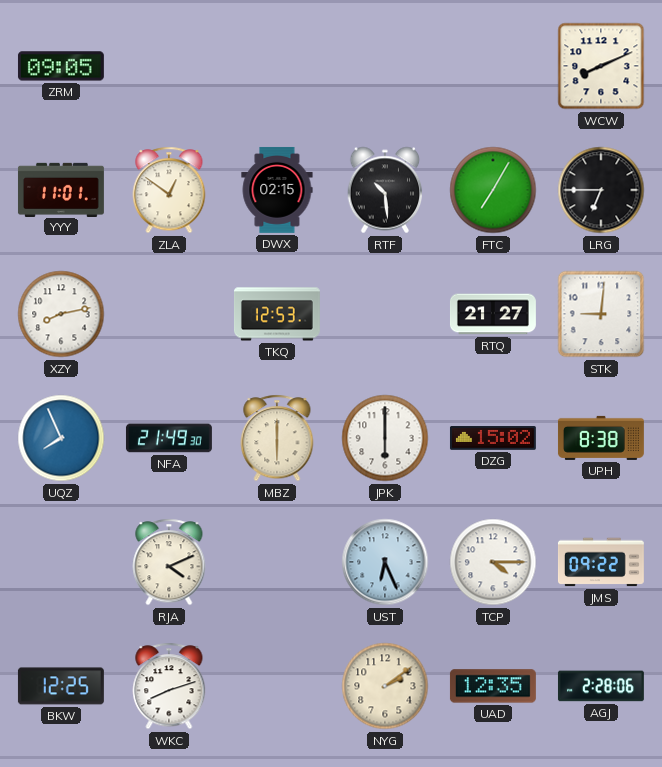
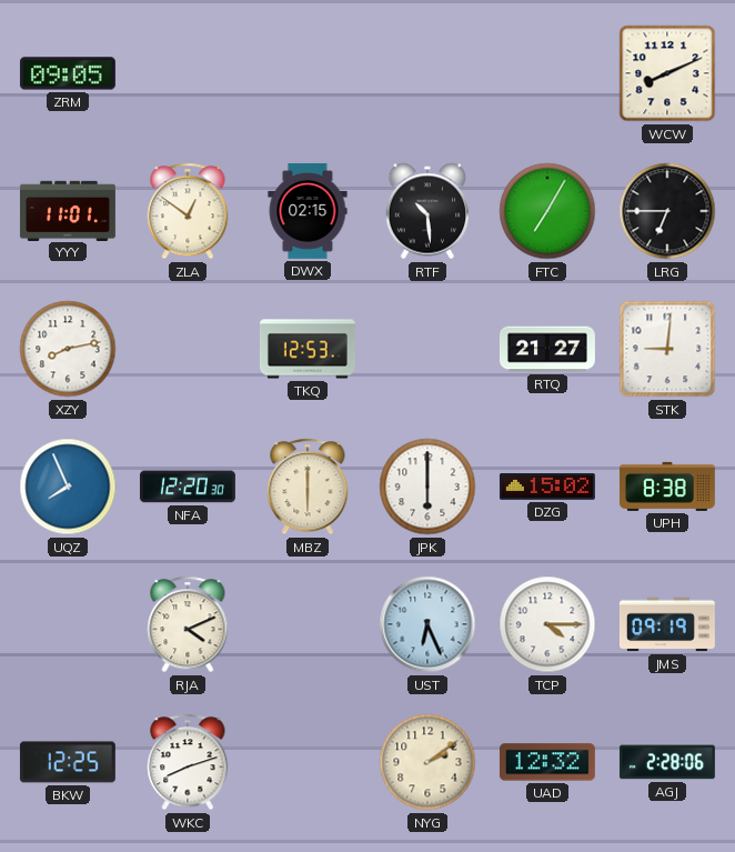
NFA: 21:49 -> 12:20 (188, 487)
JMS: 09:22 -> 09:19 (667, 624)
UAD: 12:35 -> 12:32 (547, 762)
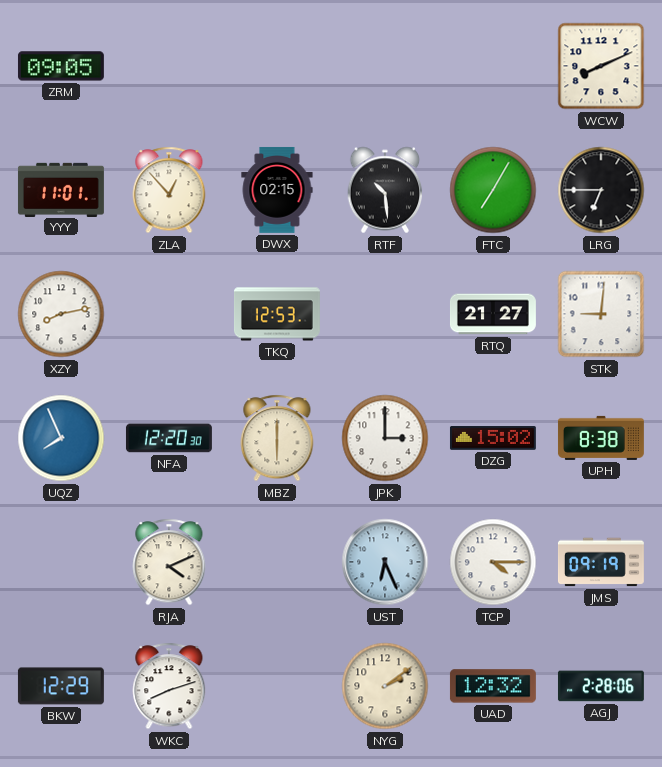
ZLA: 12:51 -> 12:53 (169, 190)
JPK: 6:00 -> 3:00 (385, 438)
BKW: 12:25 -> 12:29 (61, 686)
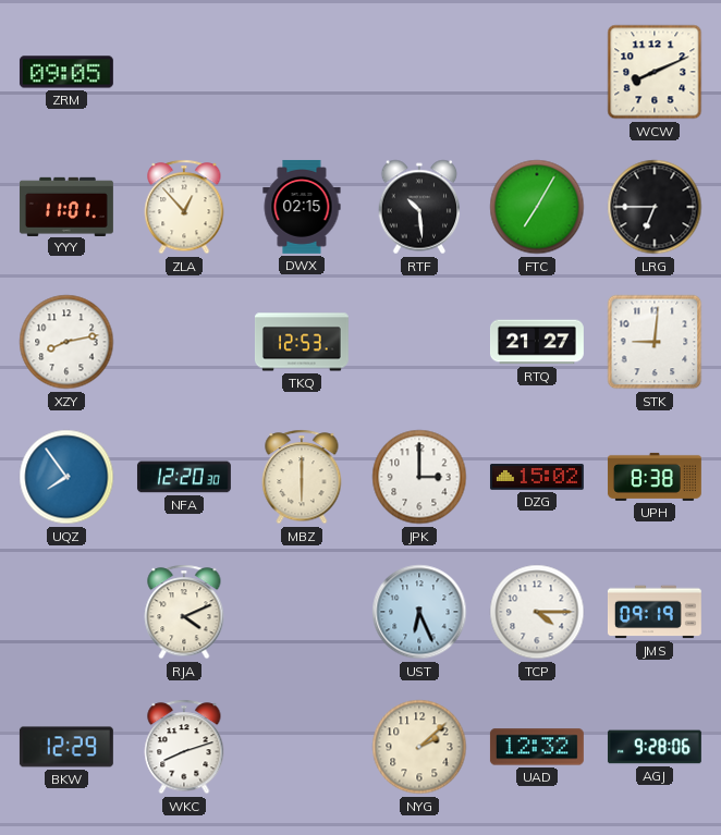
UQZ: 7:56 -> 7:54 (66, 477)
NYG: 2:09 -> 2:08 (419, 747)
AGJ: 2:28 -> 9:28 (655, 747)
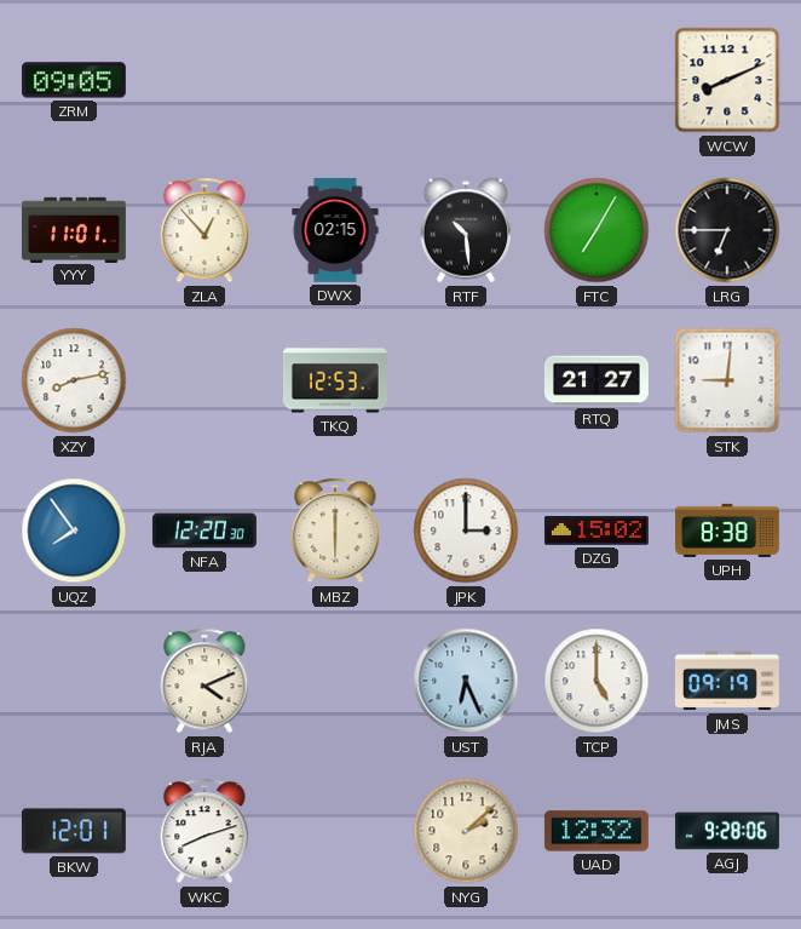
TCP: 4:15 -> 5:00 (597, 681)
BKW: 12:29 -> 12:01 (74, 831)
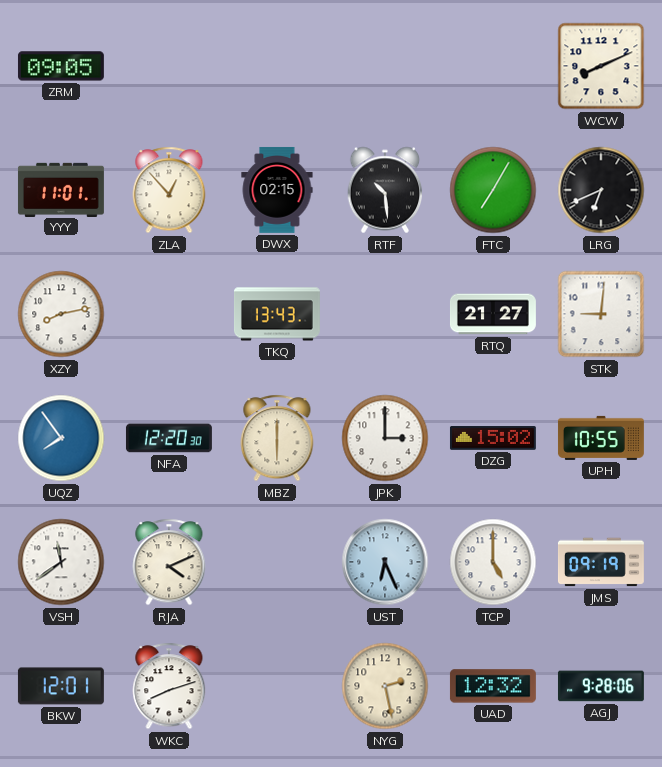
LRG: 6:45 -> 6:41 (601, 190)
TKQ: 12:53 -> 13:43 (277, 314)
UPH: 8:38 -> 10:55 (601, 438)
VSH: none -> 11:39 (61, 562)
NYG: 2:08 -> 2:28 (385, 686)
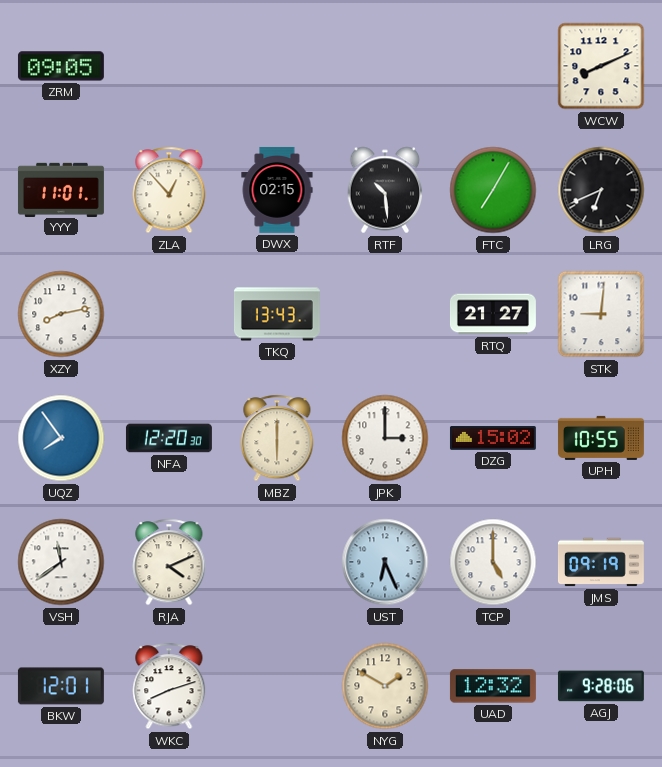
NYG: 2:28 -> 1:50 (385, 686)
